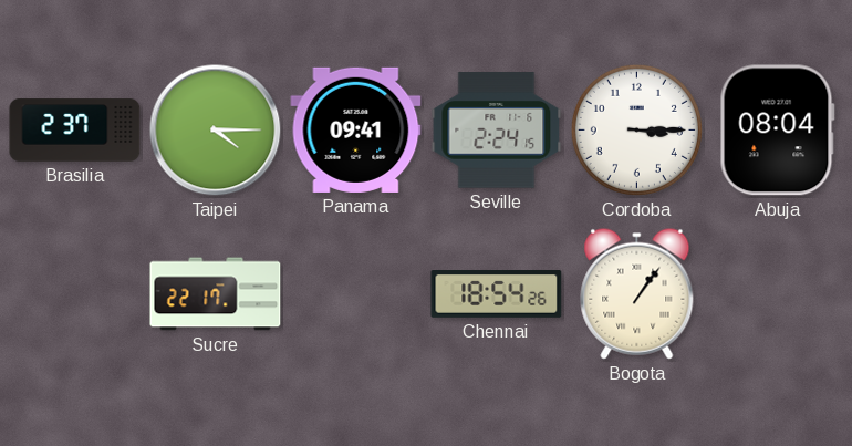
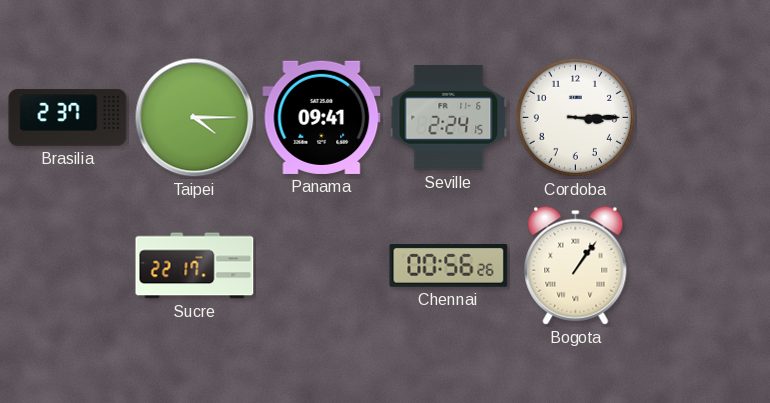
Abuja: 08:04 -> none (777, 131)
Chennai: 18:54 -> 00:56 (449, 266)
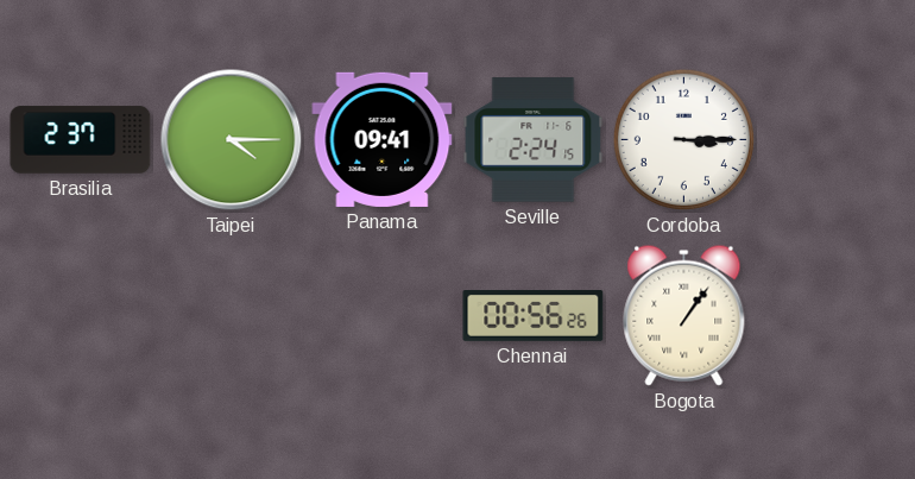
Sucre: 22:17 -> none (195, 266)
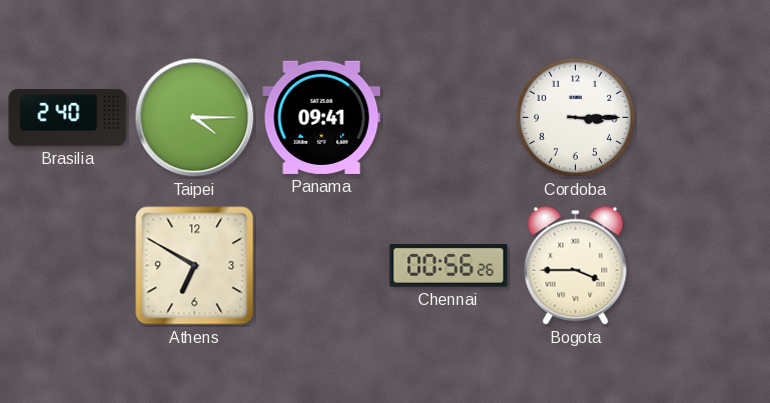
Brasilia: 2:37 -> 2:40 (68, 118)
Seville: 2:24 -> none (534, 140)
Athens: none -> 6:50 (195, 266)
Bogota: 1:06 -> 3:45 (576, 265)
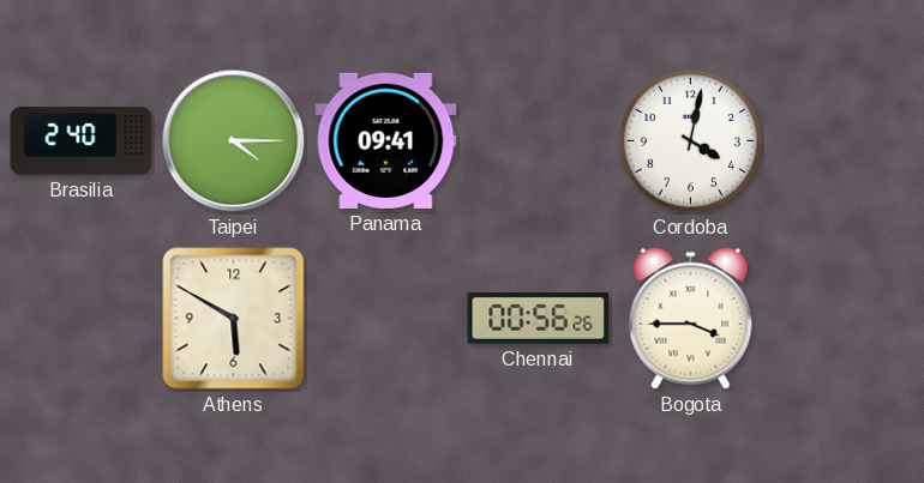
Cordoba: 3:15 -> 4:02 (690, 140)
Athens: 6:50 -> 5:50 (234, 319)
